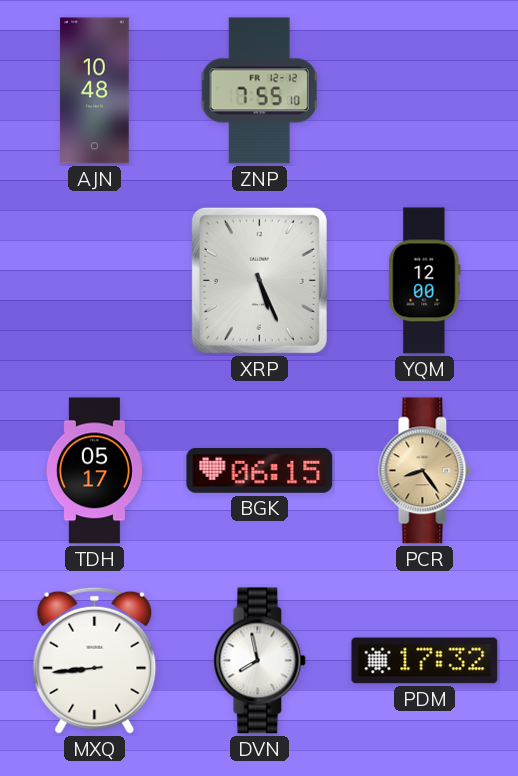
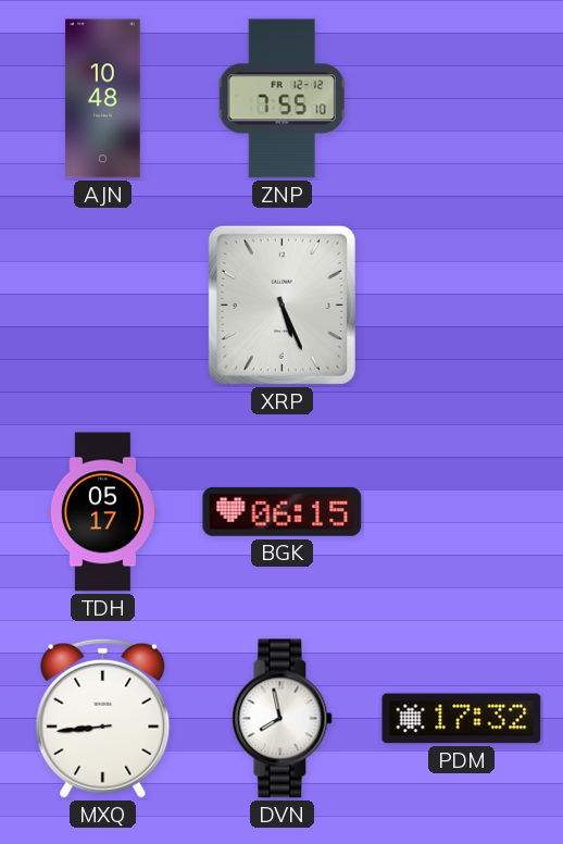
YQM: 12:00 -> none (425, 281)
PCR: 8:24 -> none (425, 471)
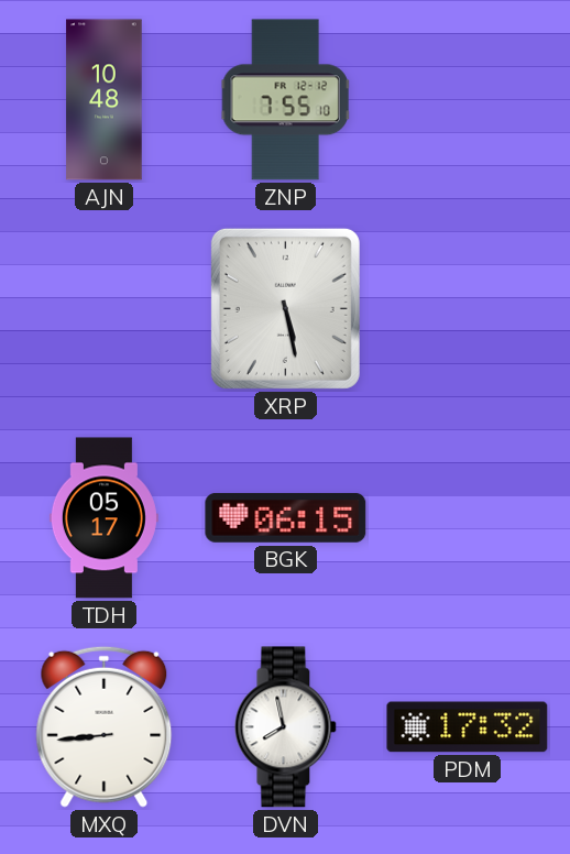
XRP: 5:26 -> 5:28 (285, 308)
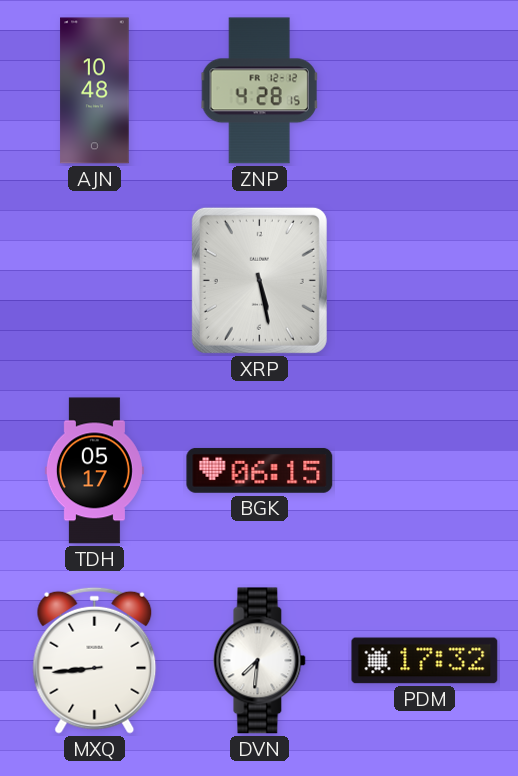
ZNP: 7:55 -> 4:28 (260, 91)
DVN: 7:58 -> 7:31 (260, 661)
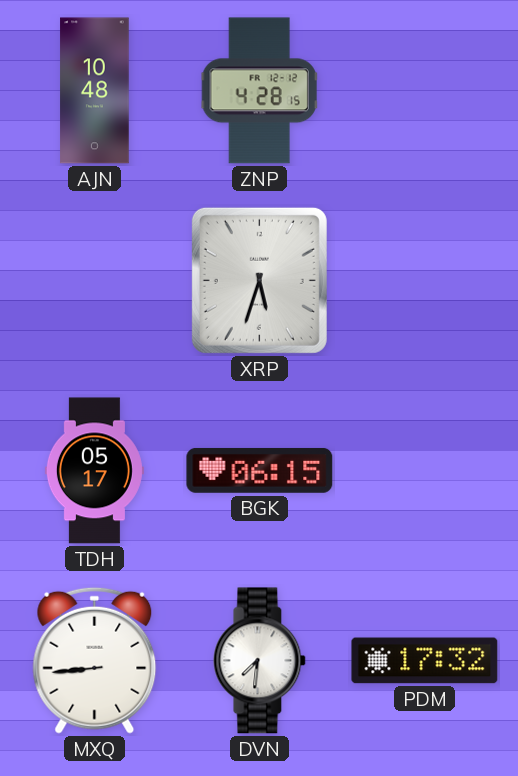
XRP: 5:28 -> 5:33 (259, 280)
